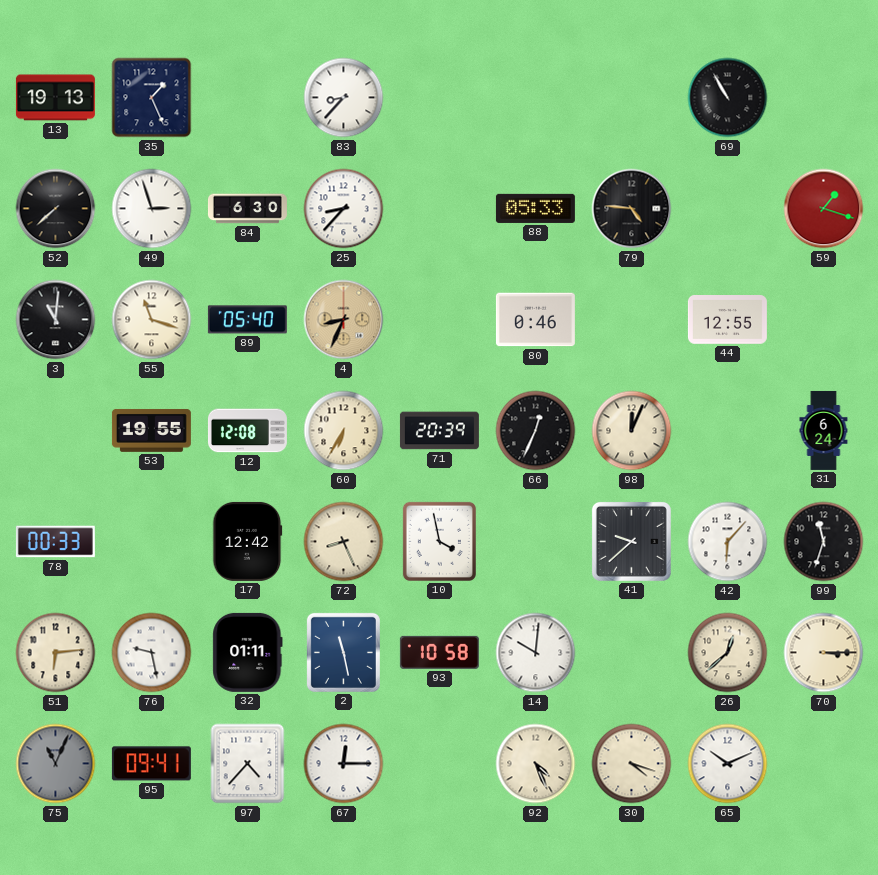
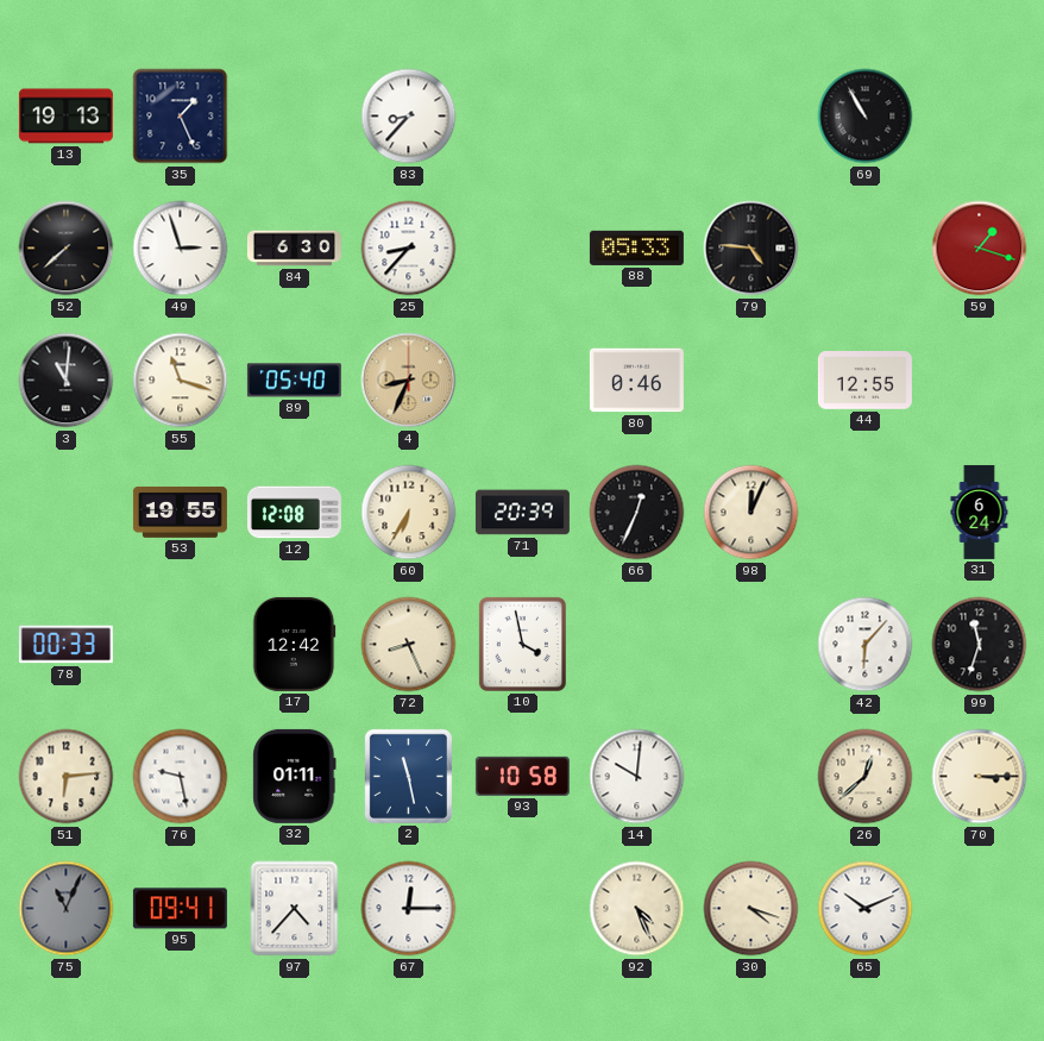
41: 9:38 -> none (631, 541)
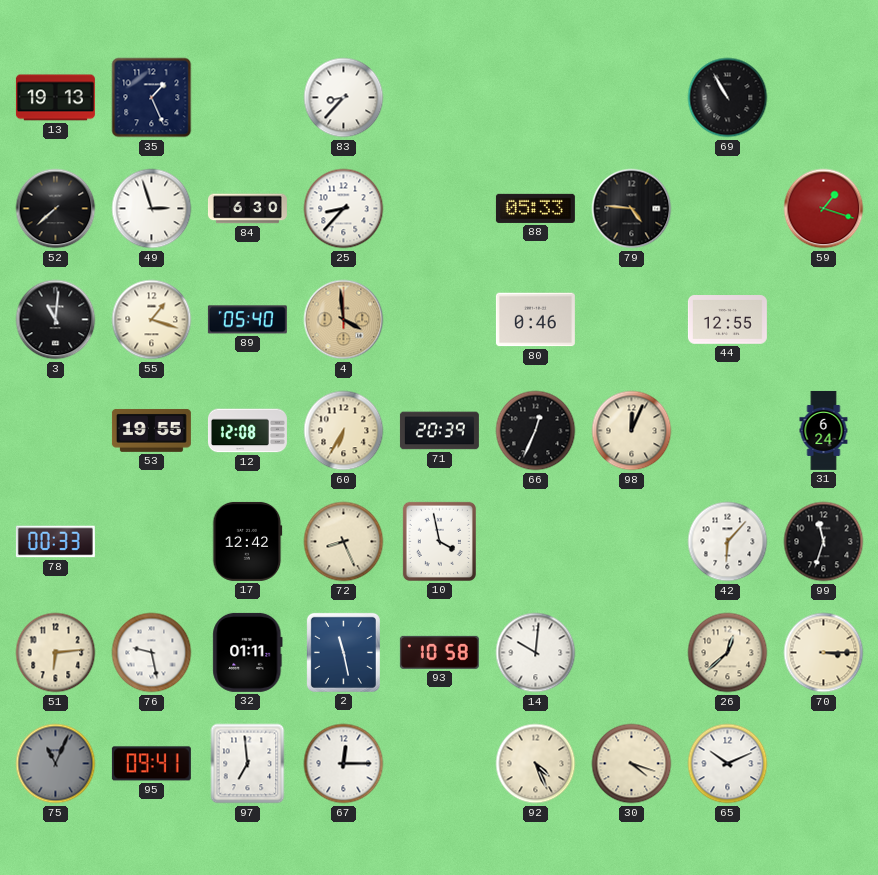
55: 11:18 -> 1:18 (152, 320)
4: 8:34 -> 3:59 (344, 320)
97: 4:37 -> 6:59 (248, 764)
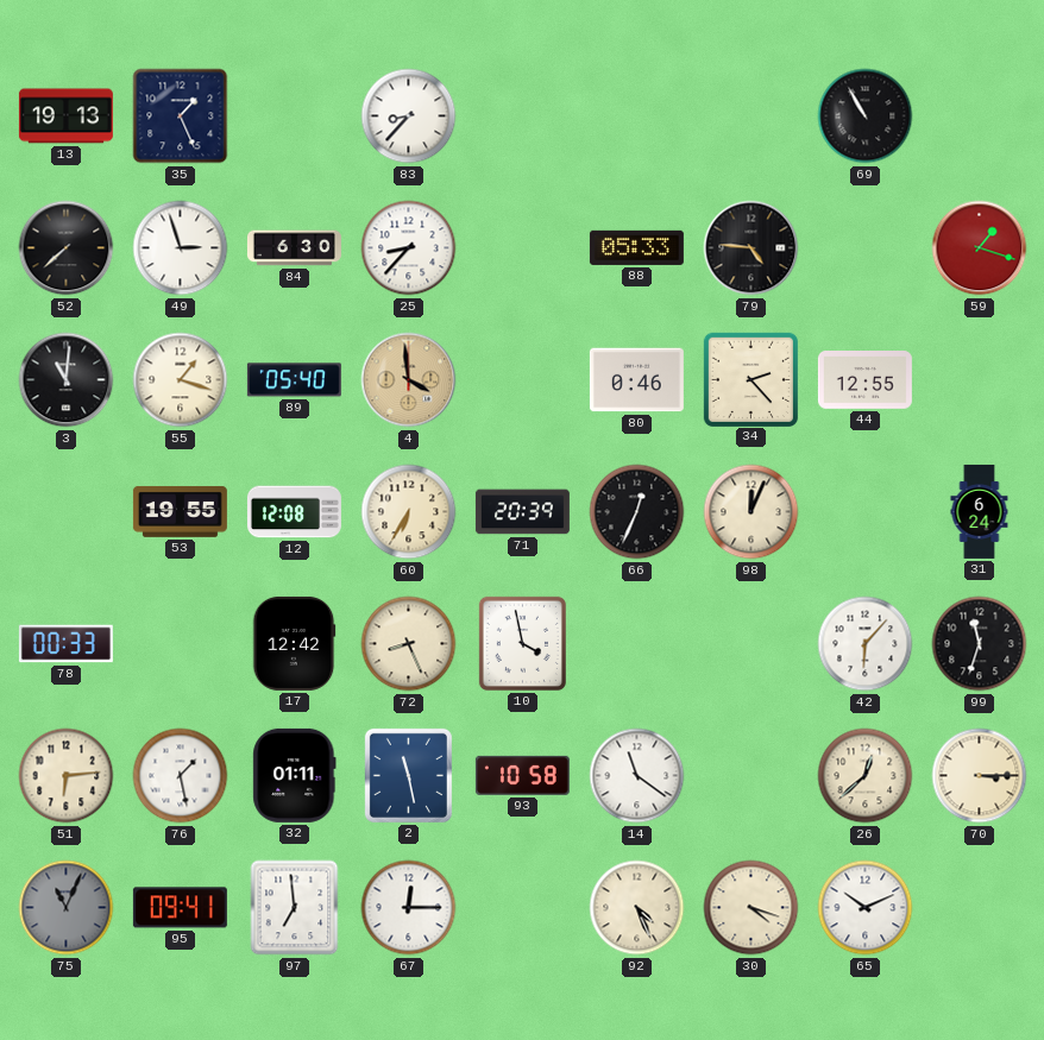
34: none -> 2:23 (750, 379)
76: 9:28 -> 1:28 (181, 776)
14: 10:01 -> 11:21 (637, 776)
